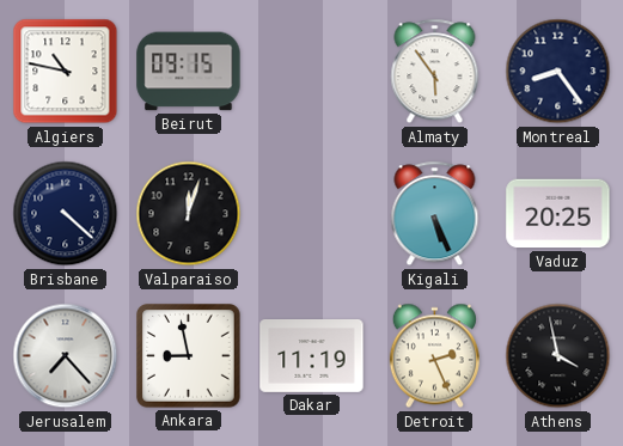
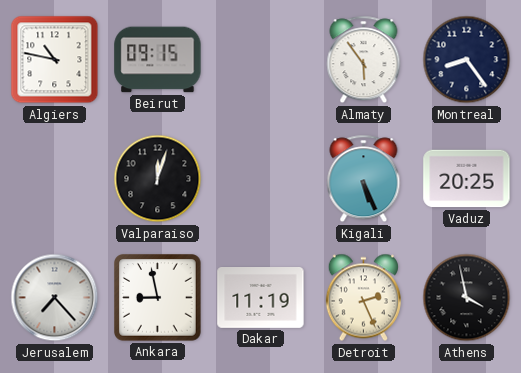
Brisbane: 4:22 -> none (66, 214)
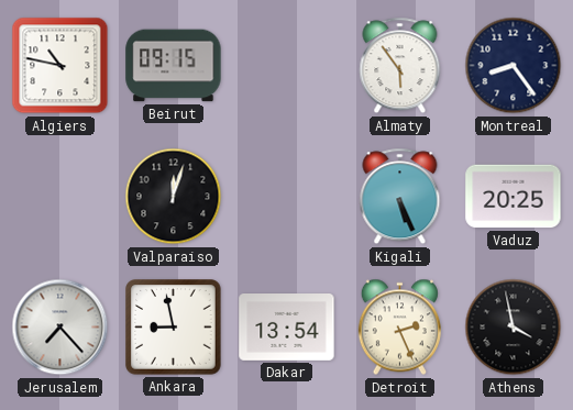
Dakar: 11:19 -> 13:54 (287, 328)
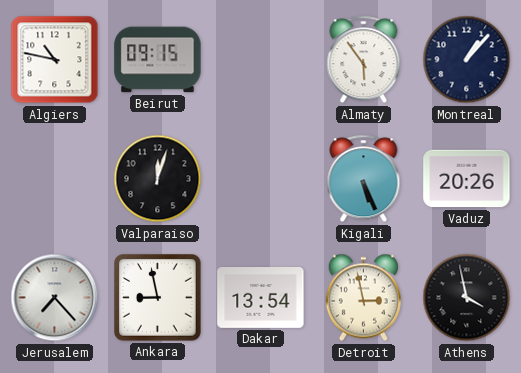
Montreal: 8:24 -> 1:07 (467, 60)
Vaduz: 20:25 -> 20:26 (467, 179)
Detroit: 2:26 -> 2:58 (363, 298)
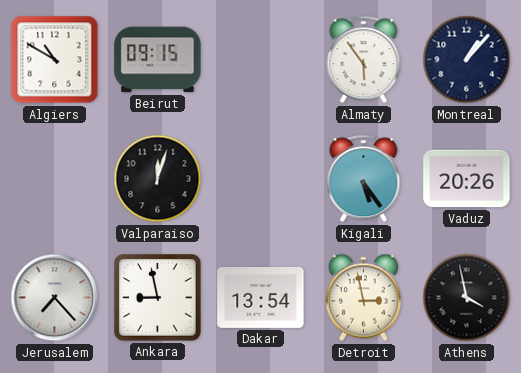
Algiers: 10:47 -> 10:50 (55, 60)
Kigali: 5:26 -> 5:24 (364, 179)
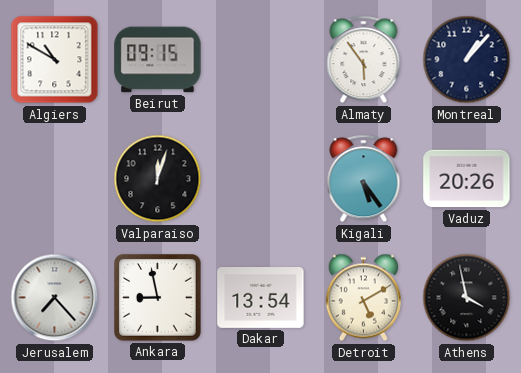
Detroit: 2:58 -> 5:10 (363, 298)
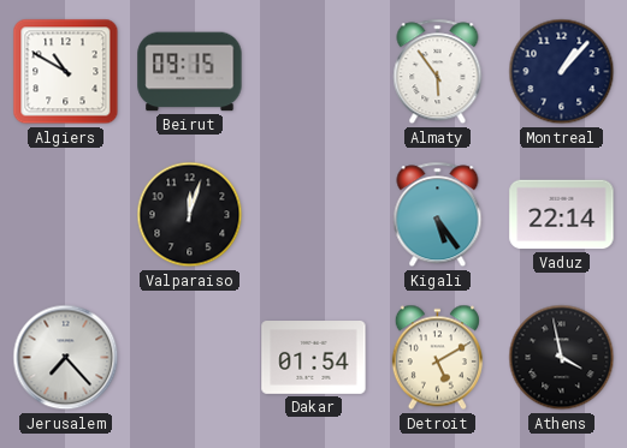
Vaduz: 20:26 -> 22:14 (562, 215)
Ankara: 8:58 -> none (158, 298)
Dakar: 13:54 -> 01:54 (314, 358)
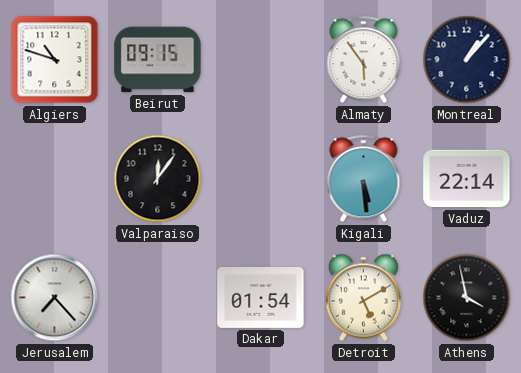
Algiers: 10:50 -> 10:48 (55, 60)
Valparaiso: 12:03 -> 12:06 (158, 179)
Kigali: 5:24 -> 5:29 (364, 179)
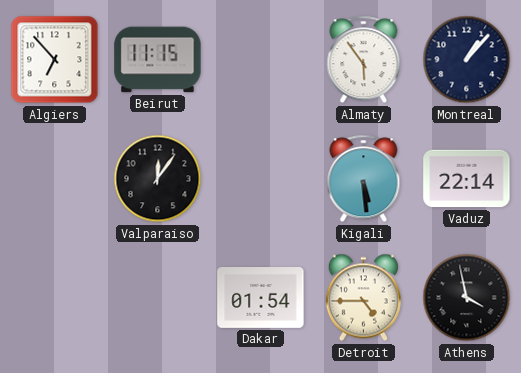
Algiers: 10:48 -> 6:53 (55, 60)
Beirut: 09:15 -> 11:15 (158, 60)
Jerusalem: 7:23 -> none (55, 298)
Detroit: 5:10 -> 4:45 (363, 298)
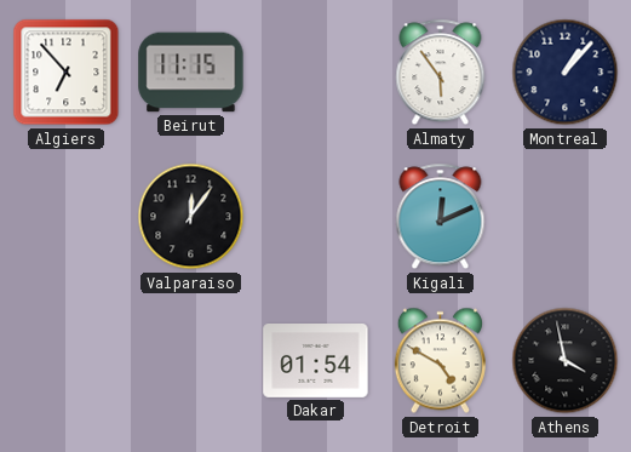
Kigali: 5:29 -> 12:11 (441, 217)
Vaduz: 22:14 -> none (467, 179)
Detroit: 4:45 -> 4:50 (440, 361)
